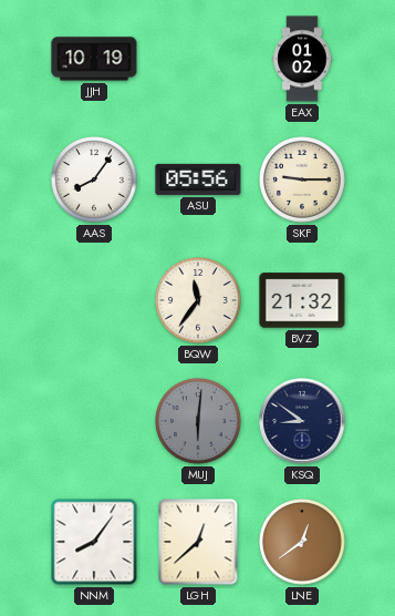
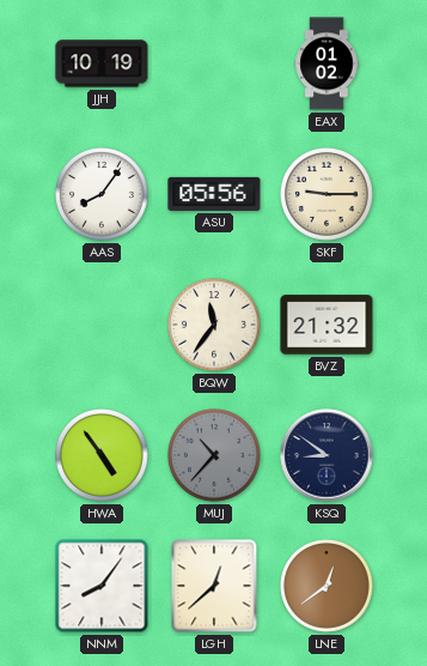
HWA: none -> 4:54 (103, 456)
MUJ: 6:01 -> 10:37 (215, 456)
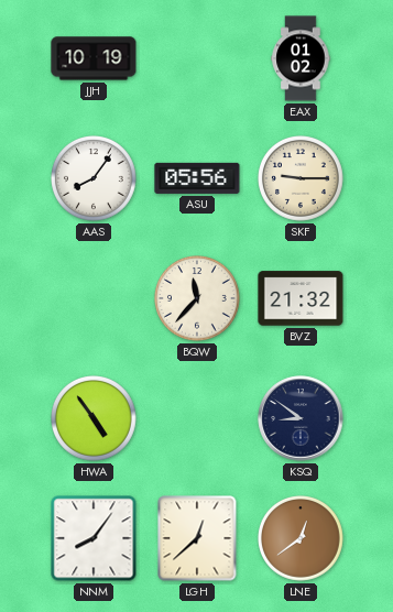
BQW: 11:36 -> 11:37 (198, 299)
MUJ: 10:37 -> none (215, 456)
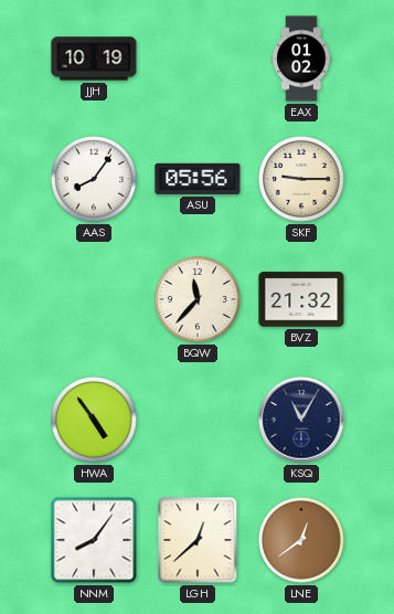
KSQ: 8:51 -> 11:05 (301, 420)
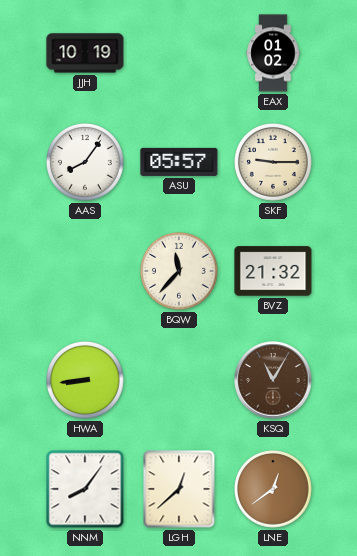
ASU: 05:56 -> 05:57 (179, 162)
HWA: 4:54 -> 8:44 (86, 381)
KSQ dial: navy -> brown (273, 380)
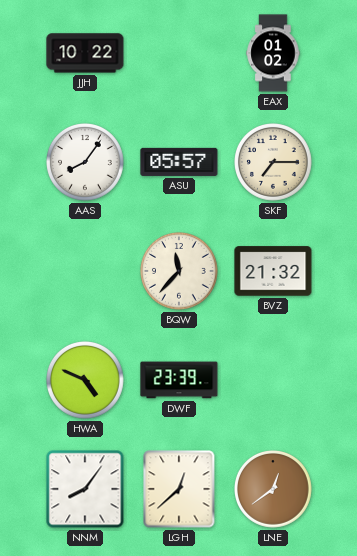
JJH: 10:19 -> 10:22 (85, 53)
SKF: 9:15 -> 7:15 (274, 163)
HWA: 8:44 -> 4:49 (86, 381)
DWF: none -> 23:39 (179, 380)
KSQ: 11:05 -> none (273, 380)
